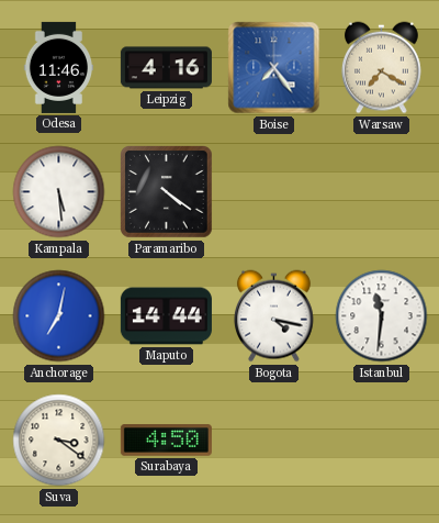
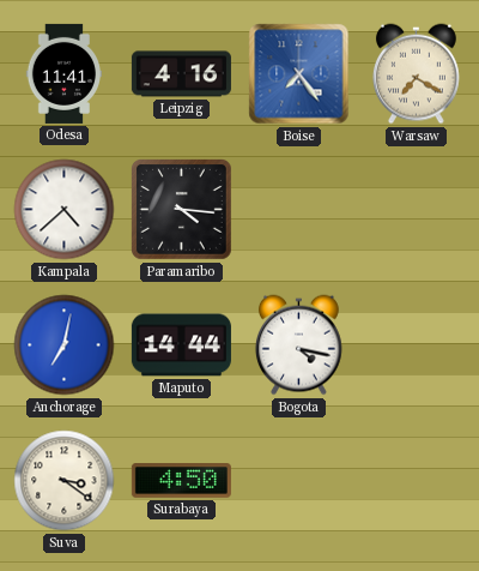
Odesa: 11:46 -> 11:41 (63, 73)
Kampala: 5:29 -> 4:38 (65, 210)
Paramaribo: 4:21 -> 4:16 (182, 210)
Istanbul: 11:31 -> none (382, 316)
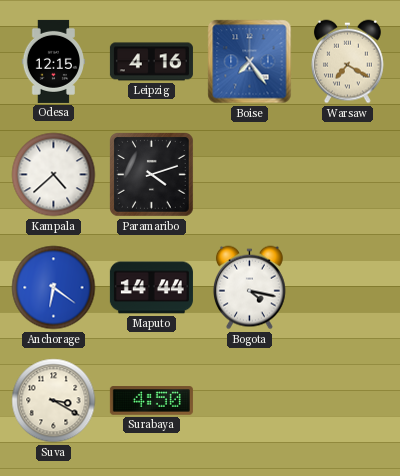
Odesa: 11:41 -> 12:15 (53, 61)
Paramaribo: 4:16 -> 4:12 (152, 175)
Anchorage: 7:02 -> 6:21 (54, 288)
Suva: 3:21 -> 3:20 (54, 401)
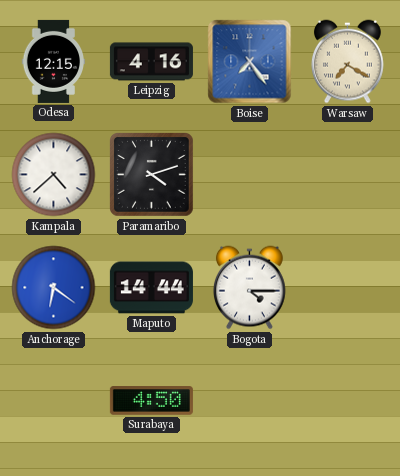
Bogota: 4:17 -> 4:15 (250, 288)
Suva: 3:20 -> none (54, 401)
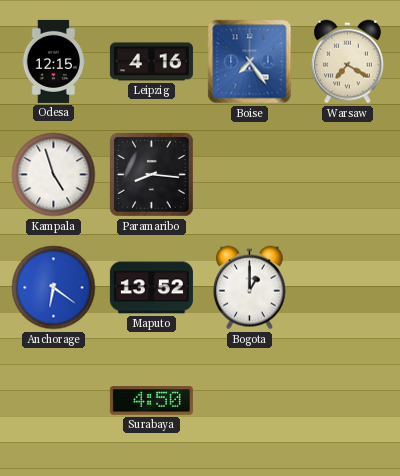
Kampala: 4:38 -> 4:57 (54, 175)
Paramaribo: 4:12 -> 8:16 (152, 175)
Maputo: 14:44 -> 13:52 (151, 288)
Bogota: 4:15 -> 1:00 (250, 288)
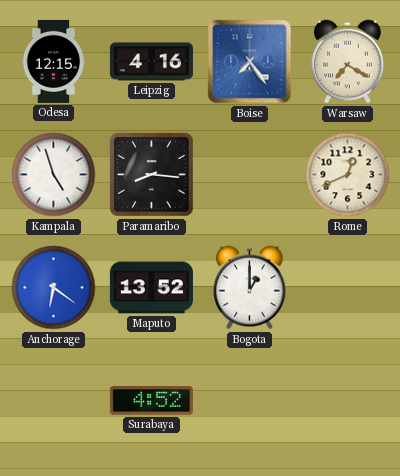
Rome: none -> 12:41 (348, 175)
Surabaya: 4:50 -> 4:52 (151, 401)
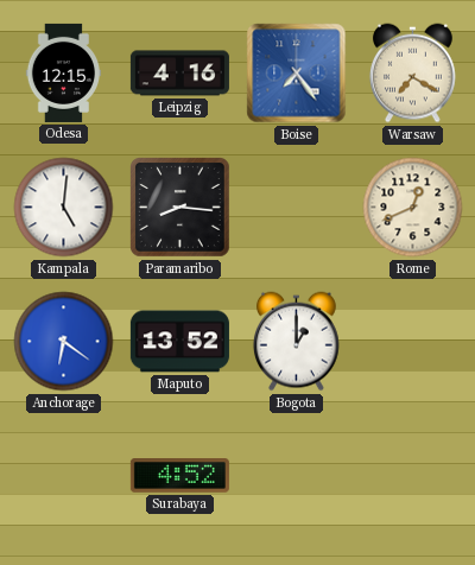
Kampala: 4:57 -> 5:01 (64, 208)
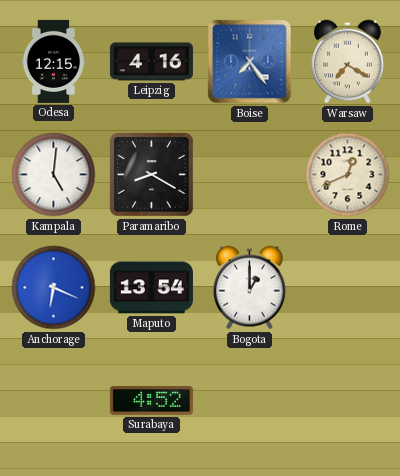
Paramaribo: 8:16 -> 8:20 (152, 175)
Anchorage: 6:21 -> 6:19 (54, 288)
Maputo: 13:52 -> 13:54 (151, 288)
